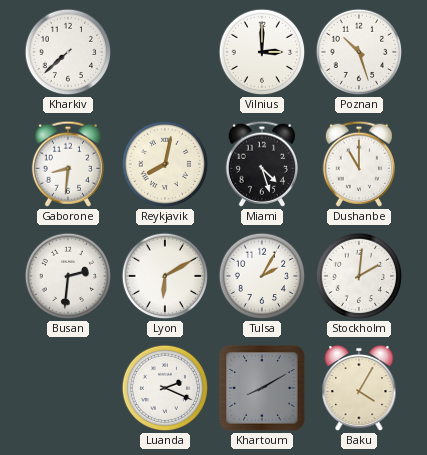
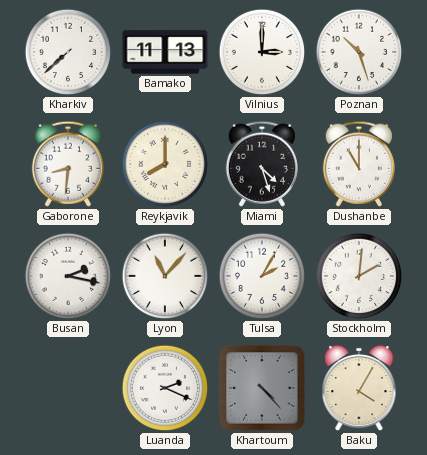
Bamako: none -> 11:13 (165, 52)
Reykjavik: 8:02 -> 8:00 (165, 164)
Busan: 2:31 -> 2:17 (68, 276)
Lyon: 6:10 -> 11:07 (165, 276)
Khartoum: 8:10 -> 4:23 (262, 388)
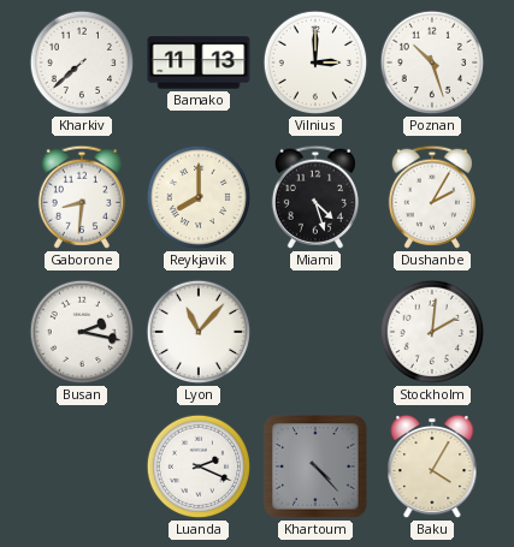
Dushanbe: 11:00 -> 2:05 (432, 197)
Tulsa: 2:05 -> none (262, 276)
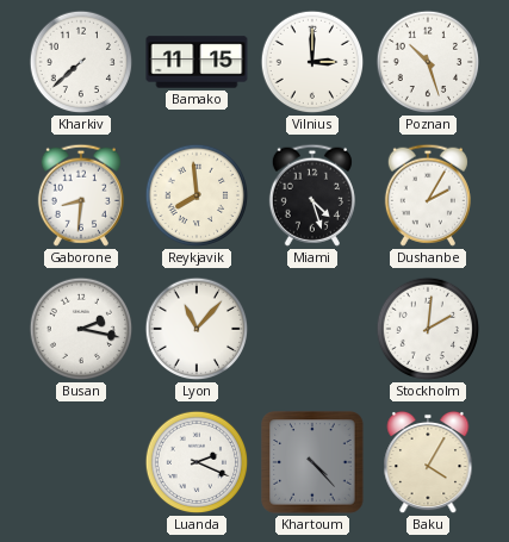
Bamako: 11:13 -> 11:15 (197, 62)
Reykjavik: 8:00 -> 7:59 (197, 195)
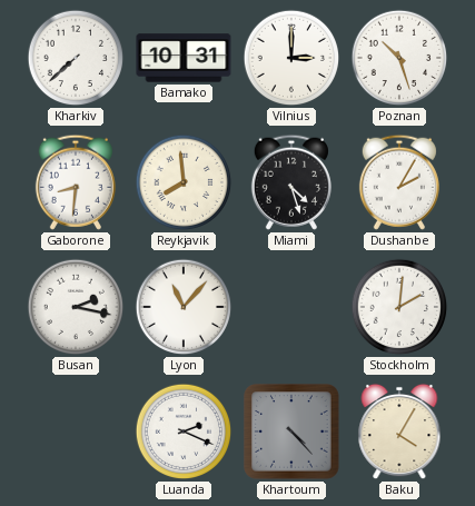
Bamako: 11:15 -> 10:31 (184, 58)
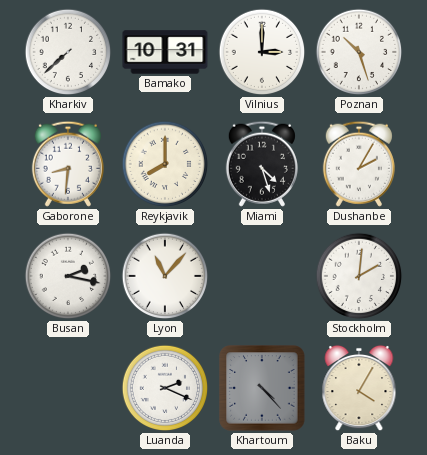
Reykjavik: 7:59 -> 8:00 (165, 164)
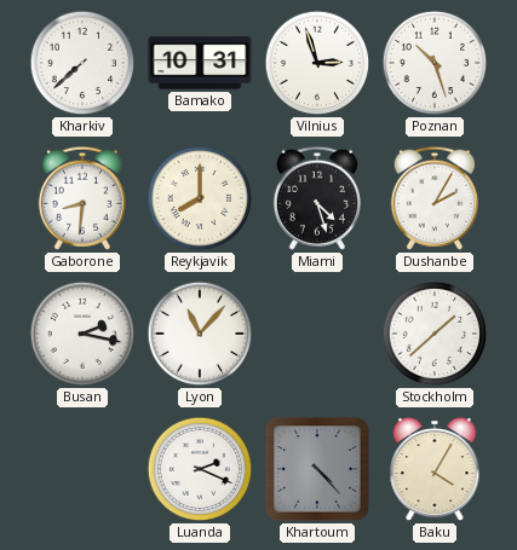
Vilnius: 3:00 -> 2:57 (317, 63)
Stockholm: 2:01 -> 1:38 (435, 334)
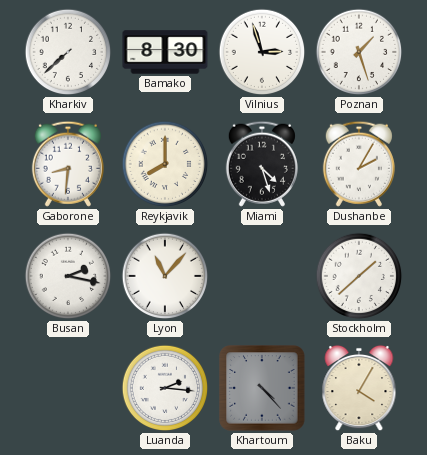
Bamako: 10:31 -> 8:30 (165, 52)
Poznan: 10:27 -> 1:27 (359, 52)
Luanda: 2:19 -> 2:16 (165, 388)
